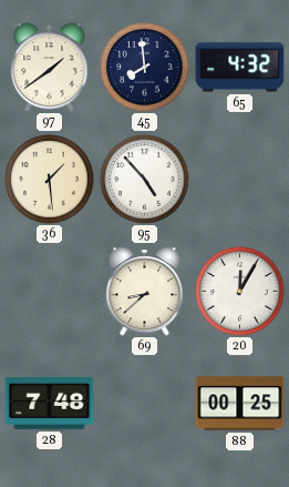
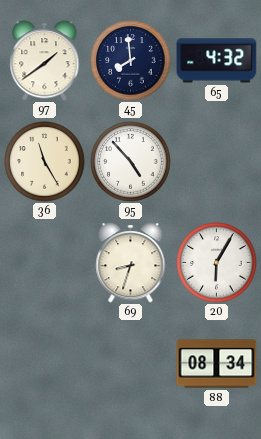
36: 1:29 -> 11:25 (45, 162)
69: 8:38 -> 8:33 (131, 263)
20: 12:05 -> 6:05 (217, 263)
28: 7:48 -> none (50, 404)
88: 00:25 -> 08:34 (217, 364)
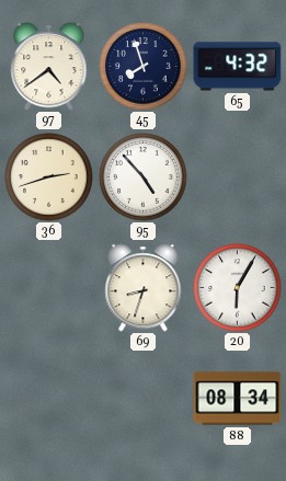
97: 1:39 -> 4:39 (49, 67)
45: 7:59 -> 7:57 (144, 67)
36: 11:25 -> 2:42 (49, 177)
